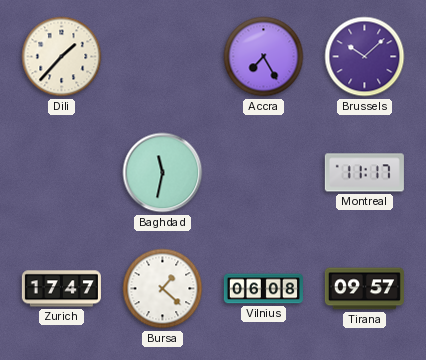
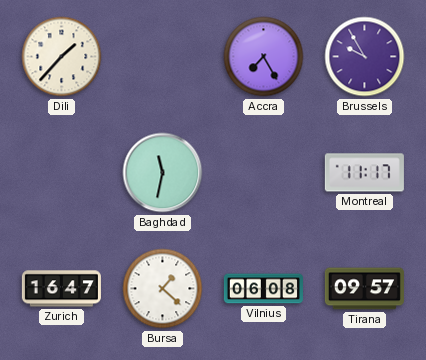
Brussels: 10:08 -> 9:55 (365, 57)
Zurich: 17:47 -> 16:47 (61, 289)
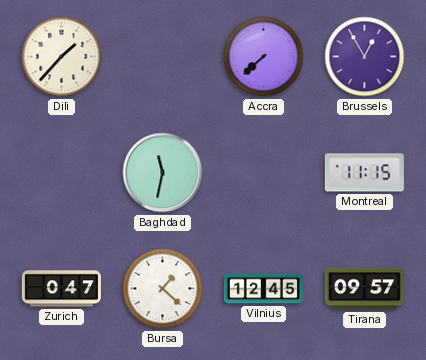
Accra: 7:25 -> 7:38 (264, 57)
Brussels: 9:55 -> 12:55 (365, 57)
Montreal: 11:17 -> 11:15 (364, 173)
Zurich: 16:47 -> 0:47 (61, 289)
Vilnius: 06:08 -> 12:45 (263, 289)
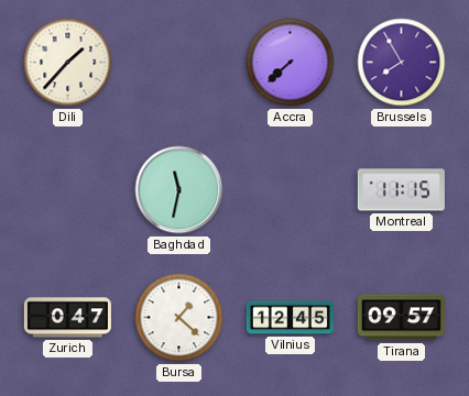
Brussels: 12:55 -> 7:55 (402, 63)
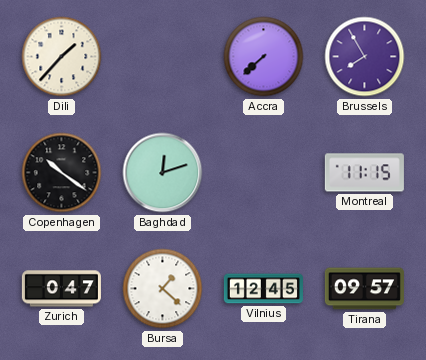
Copenhagen: none -> 10:21 (62, 173)
Baghdad: 11:32 -> 12:12 (163, 173)
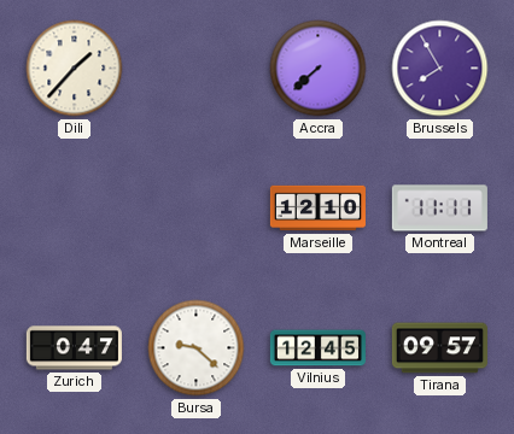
Copenhagen: 10:21 -> none (62, 173)
Baghdad: 12:12 -> none (163, 173)
Marseille: none -> 12:10 (317, 209)
Montreal: 11:15 -> 11:11 (439, 209)
Bursa: 1:22 -> 9:22 (197, 348)
